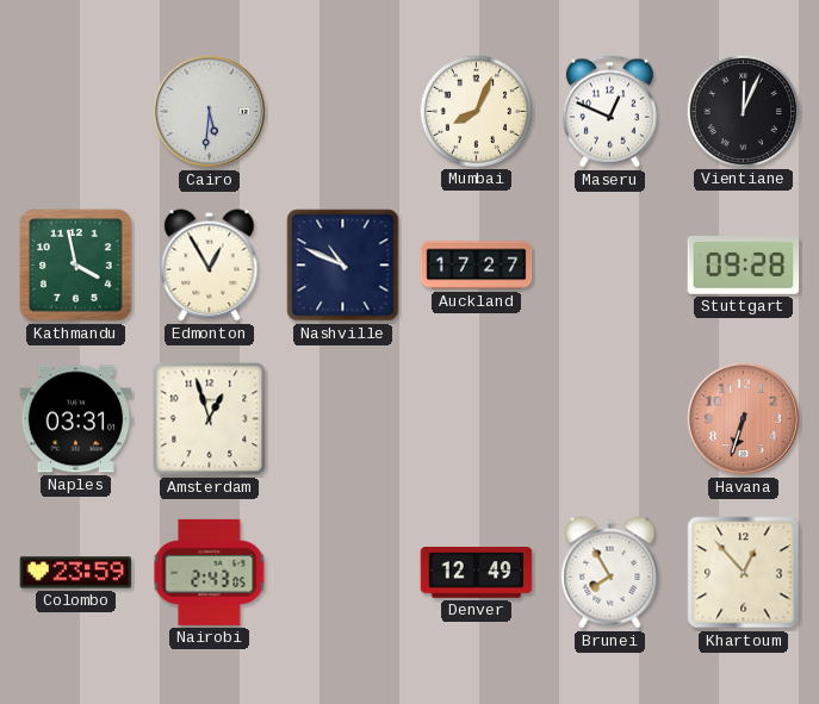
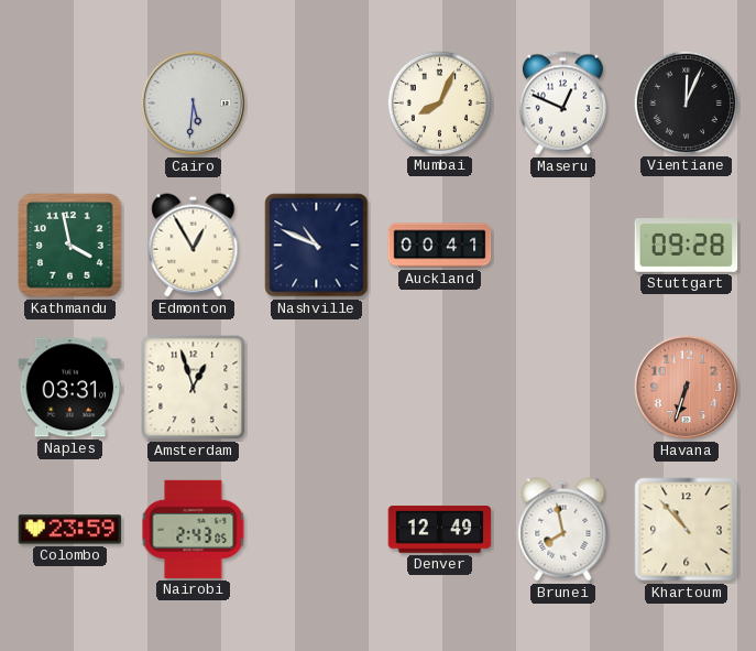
Auckland: 17:27 -> 00:41 (440, 246)
Brunei: 7:55 -> 7:58 (563, 530)
Khartoum: 12:53 -> 10:53 (687, 530)
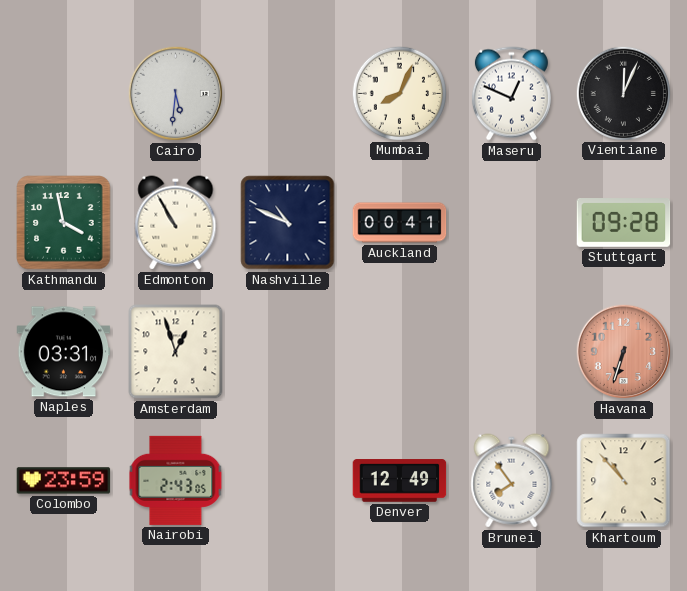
Edmonton: 12:55 -> 10:55 (176, 223)
Brunei: 7:58 -> 7:54 (512, 481)
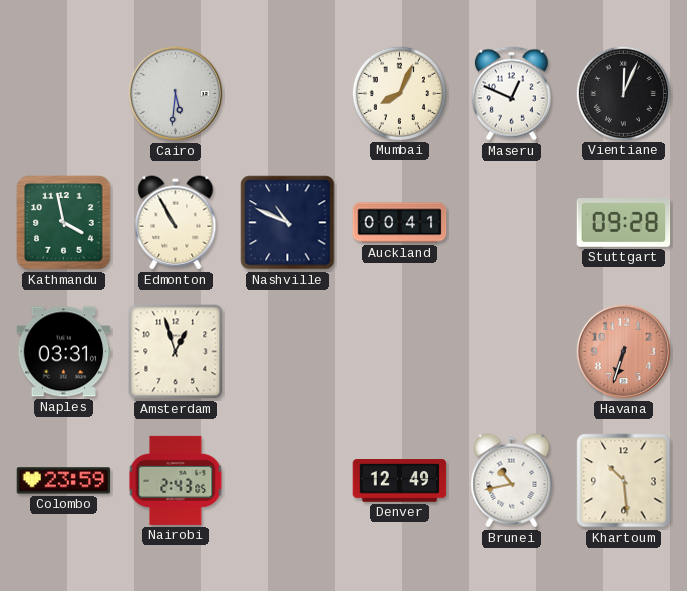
Brunei: 7:54 -> 10:43 (512, 481)
Khartoum: 10:53 -> 10:29 (624, 481)
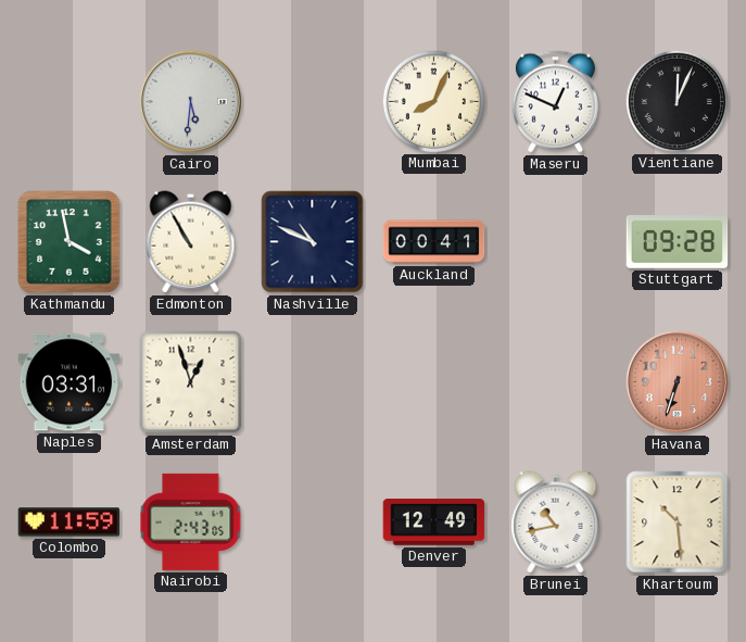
Colombo: 23:59 -> 11:59 (69, 523)
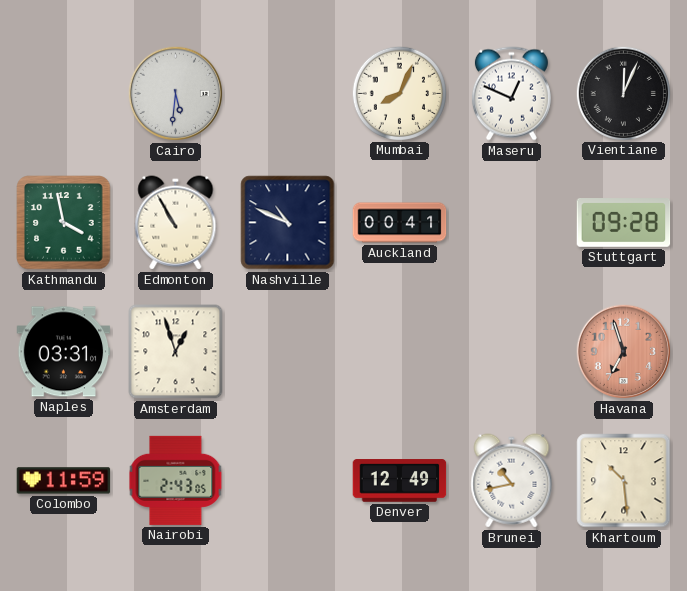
Havana: 6:33 -> 6:57 (624, 352)
